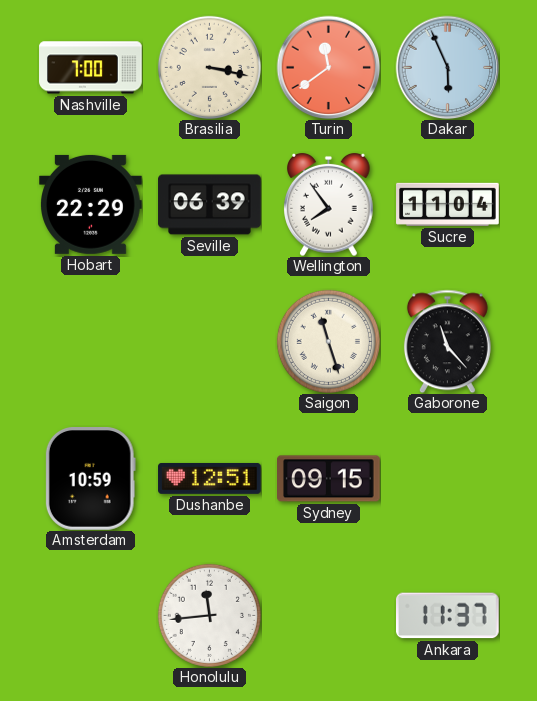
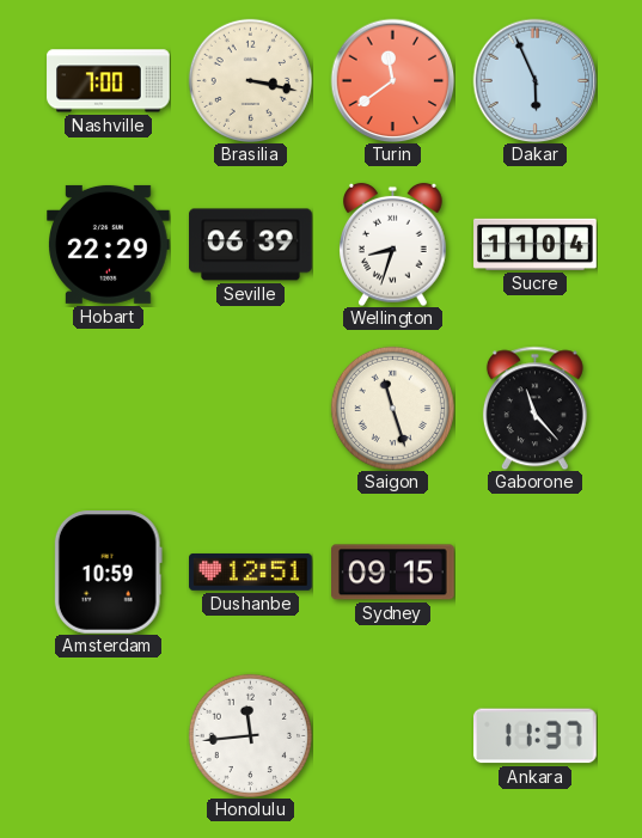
Wellington: 7:54 -> 8:33 (393, 244)
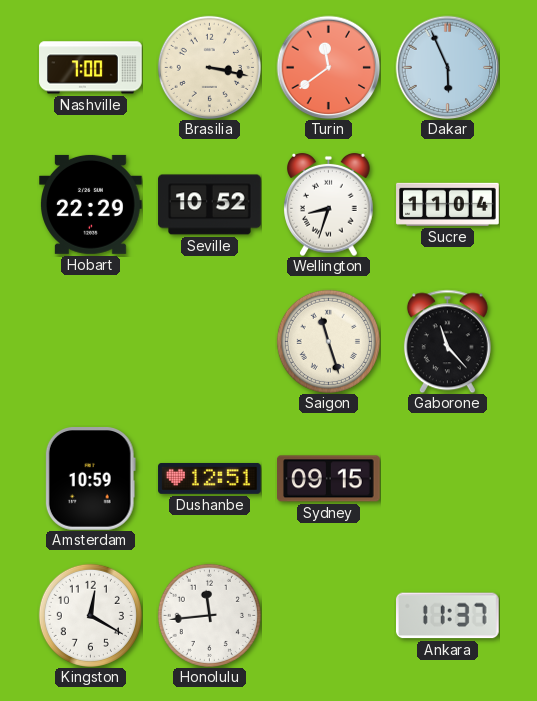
Seville: 06:39 -> 10:52 (210, 205)
Kingston: none -> 12:20 (90, 615)
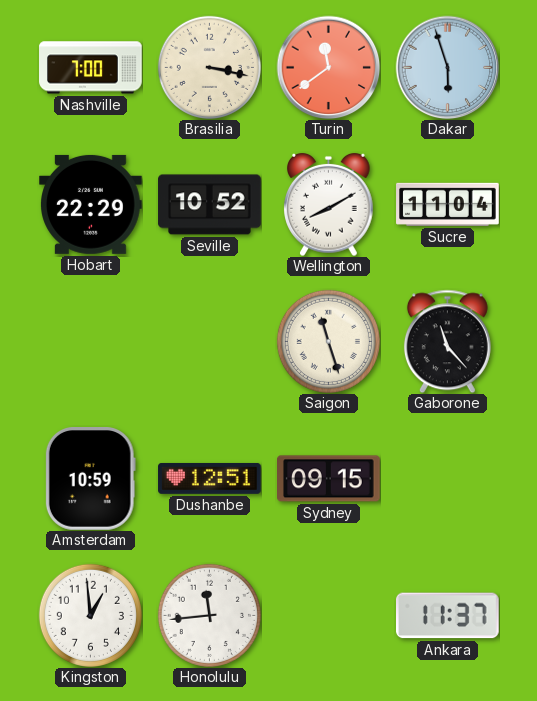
Dakar: 5:56 -> 5:57 (447, 67)
Wellington: 8:33 -> 8:10 (329, 204)
Kingston: 12:20 -> 12:59 (90, 615)
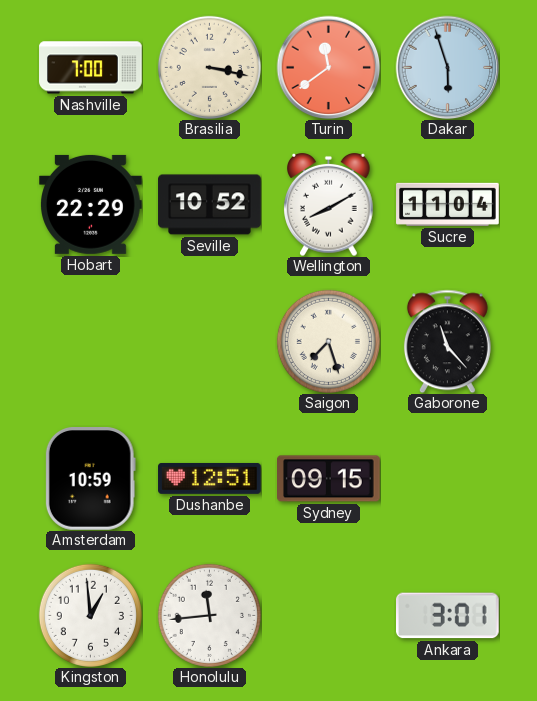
Saigon: 11:27 -> 7:27 (328, 341)
Ankara: 11:37 -> 3:01 (448, 616)
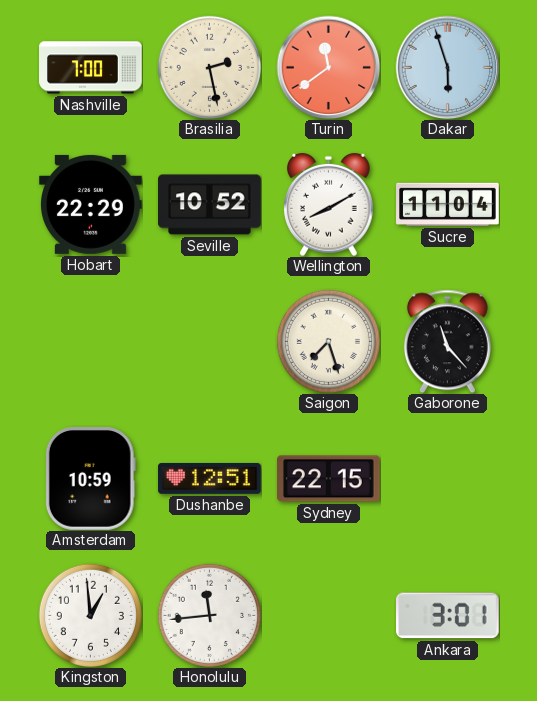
Brasilia: 3:17 -> 2:28 (209, 67)
Sydney: 09:15 -> 22:15 (329, 479)
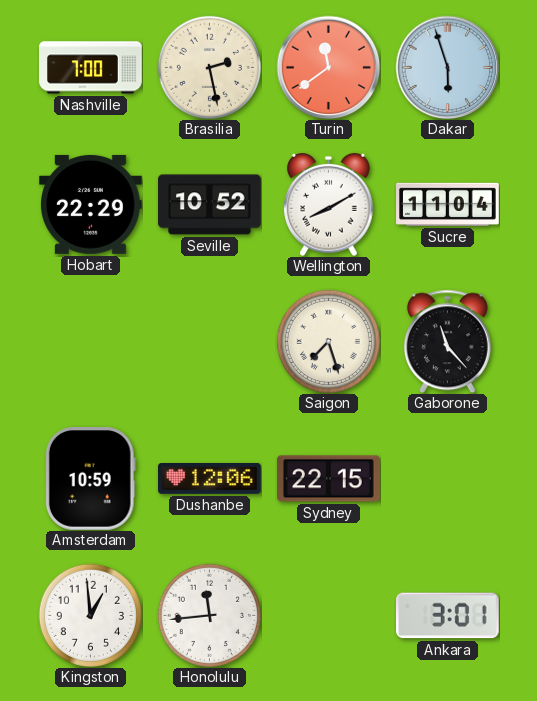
Dushanbe: 12:51 -> 12:06 (210, 478)
